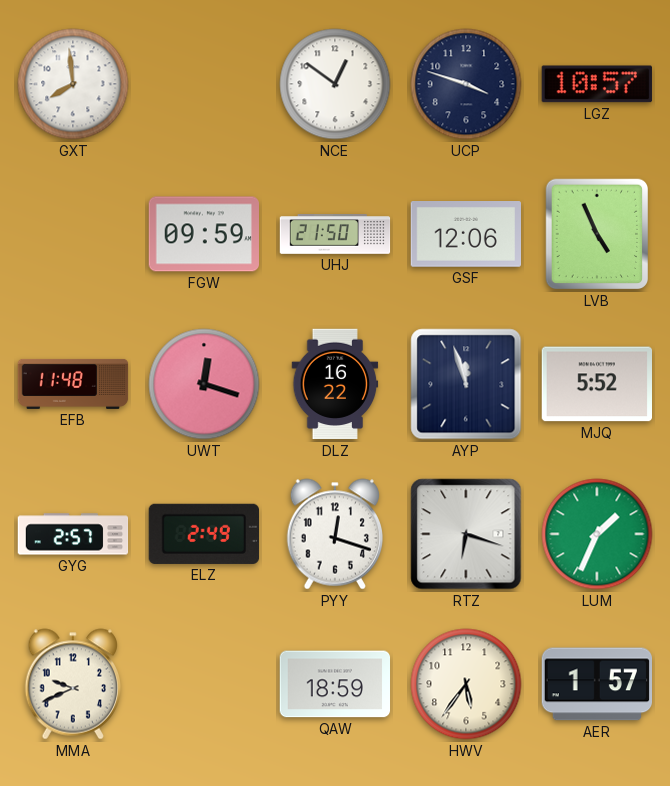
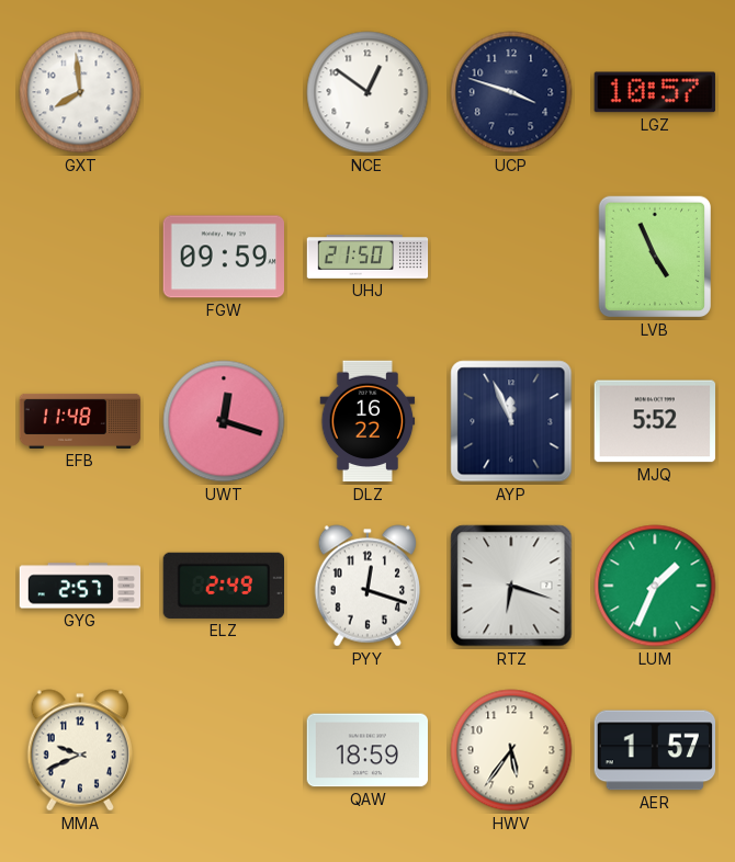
GSF: 12:06 -> none (465, 235)
AYP: 11:57 -> 11:56 (511, 421)
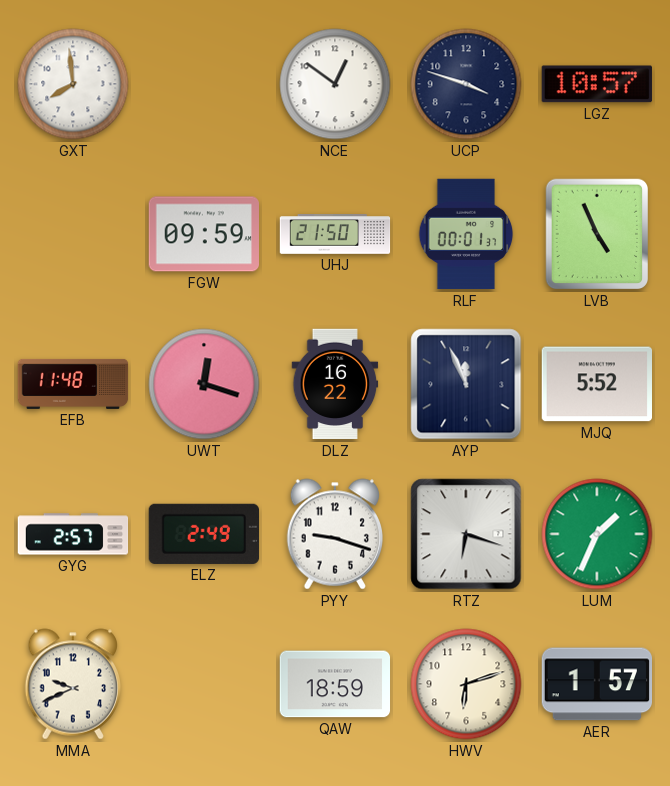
RLF: none -> 00:01 (466, 234)
PYY: 12:18 -> 9:18 (334, 534)
HWV: 5:36 -> 6:12 (466, 684)
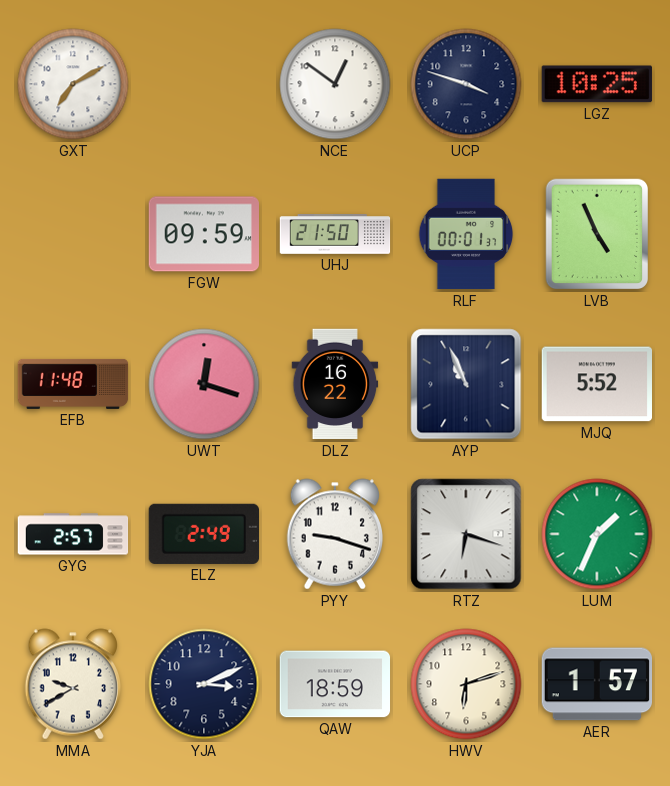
GXT: 7:59 -> 7:10 (73, 84)
LGZ: 10:57 -> 10:25 (597, 84)
AYP: 11:56 -> 10:56 (466, 384)
MMA: 9:41 -> 9:40 (72, 684)
YJA: none -> 3:11 (204, 684)
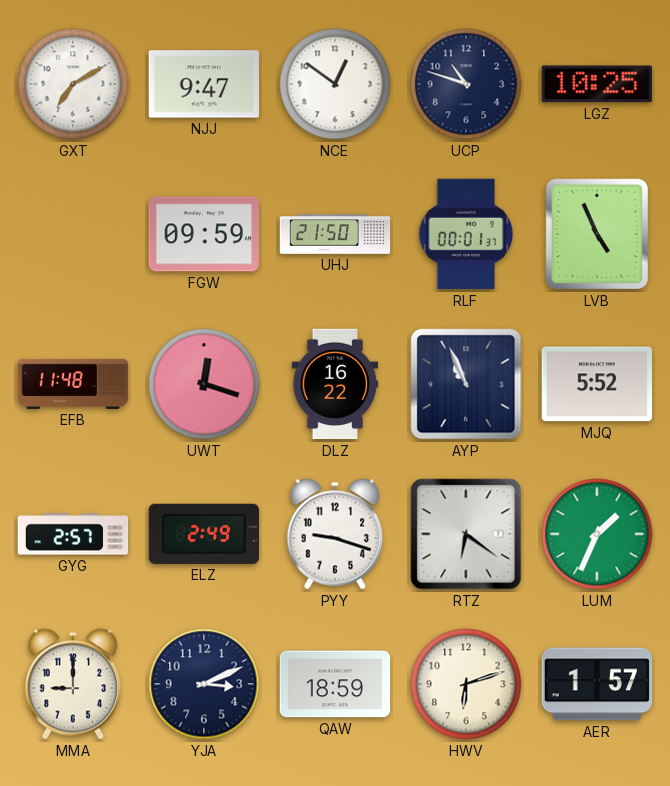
NJJ: none -> 9:47 (204, 84)
UCP: 3:48 -> 10:48 (466, 84)
RTZ: 6:18 -> 6:21 (466, 534)
MMA: 9:40 -> 9:00 (72, 684)
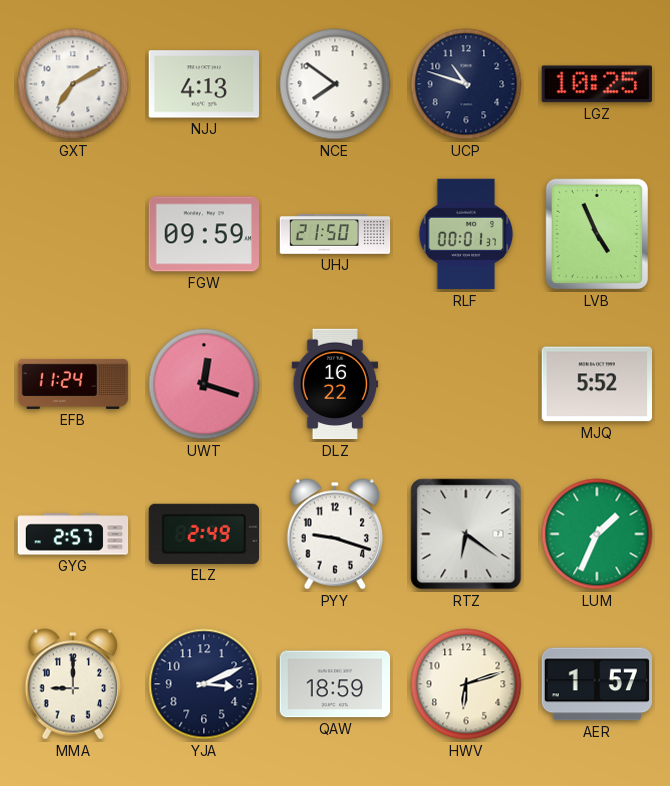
NJJ: 9:47 -> 4:13 (204, 84)
NCE: 12:51 -> 7:51 (335, 84)
EFB: 11:48 -> 11:24 (73, 384)
AYP: 10:56 -> none (466, 384)
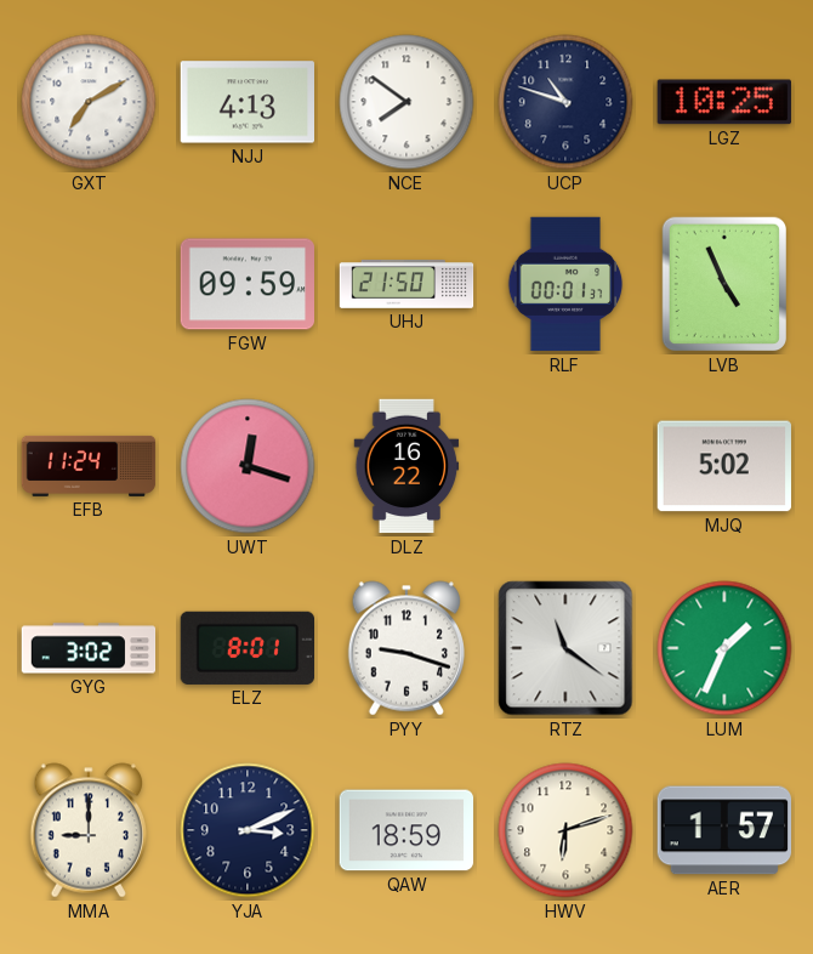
MJQ: 5:52 -> 5:02 (723, 466)
GYG: 2:57 -> 3:02 (89, 648)
ELZ: 2:49 -> 8:01 (246, 648)
RTZ: 6:21 -> 11:21 (565, 648)
